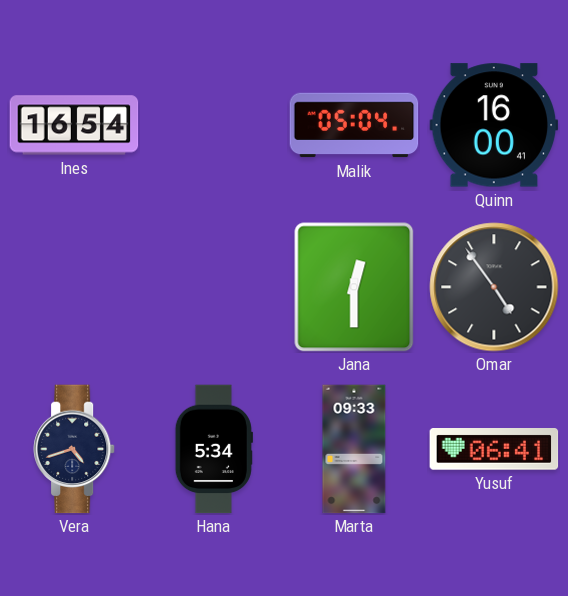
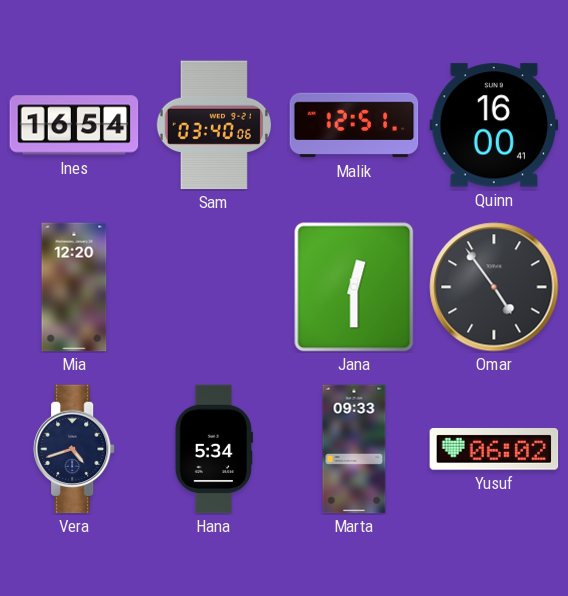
Sam: none -> 03:40 (214, 125)
Malik: 05:04 -> 12:51 (354, 125)
Mia: none -> 12:20 (74, 287)
Yusuf: 06:41 -> 06:02 (494, 450)
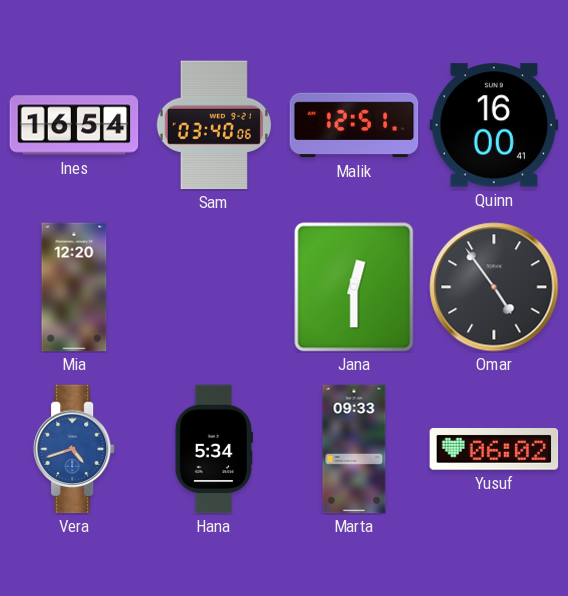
Vera dial: navy -> blue (74, 449)
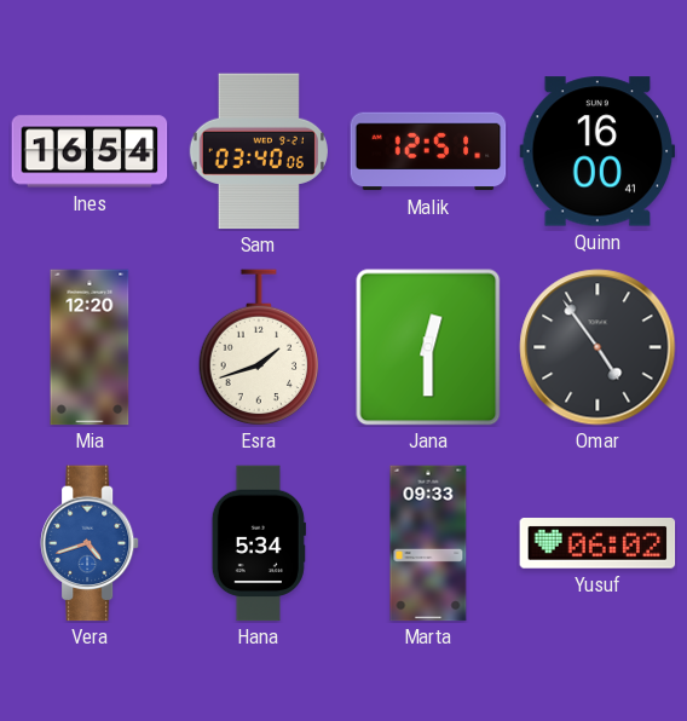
Esra: none -> 1:42 (259, 347)
